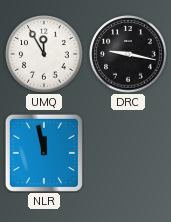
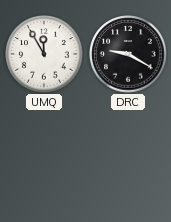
DRC: 9:17 -> 9:20 (128, 54)
NLR: 11:58 -> none (44, 153)
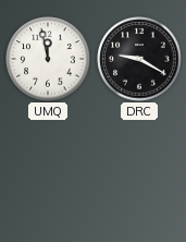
UMQ: 11:55 -> 11:58 (48, 59)
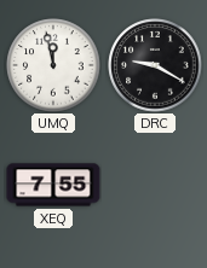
XEQ: none -> 7:55 (53, 185)
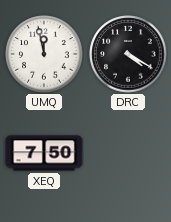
DRC: 9:20 -> 4:20 (128, 54)
XEQ: 7:55 -> 7:50 (44, 153)
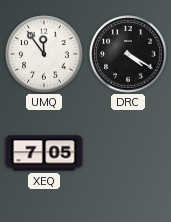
UMQ: 11:58 -> 11:54 (44, 54)
XEQ: 7:50 -> 7:05 (44, 153)
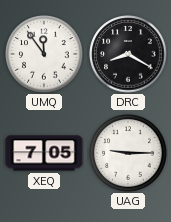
DRC: 4:20 -> 8:20 (128, 54)
UAG: none -> 9:15 (128, 153)
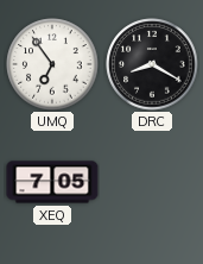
UMQ: 11:54 -> 6:54 (52, 64)
UAG: 9:15 -> none (128, 153)
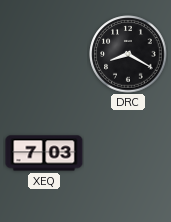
UMQ: 6:54 -> none (52, 64)
XEQ: 7:05 -> 7:03 (44, 153)
